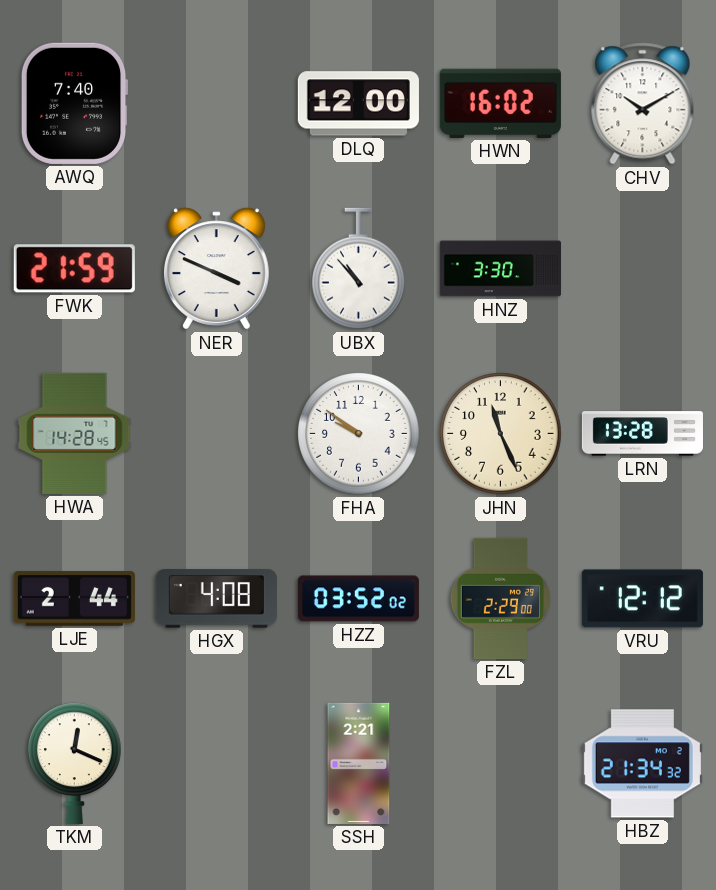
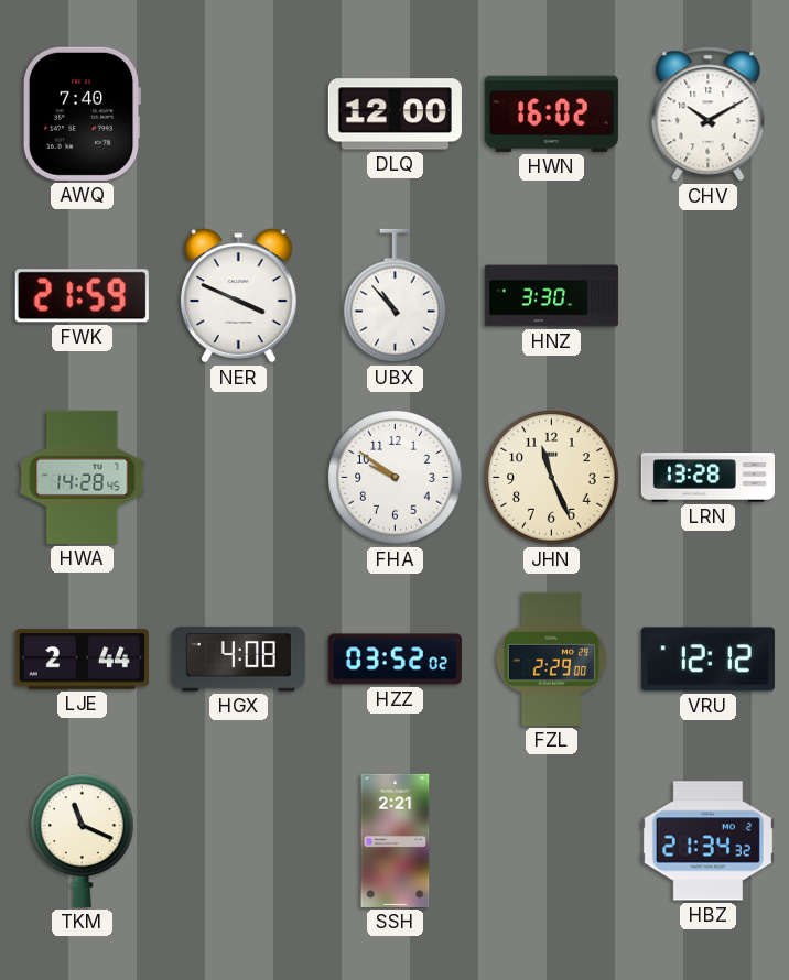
TKM: 12:19 -> 11:19 (83, 840)
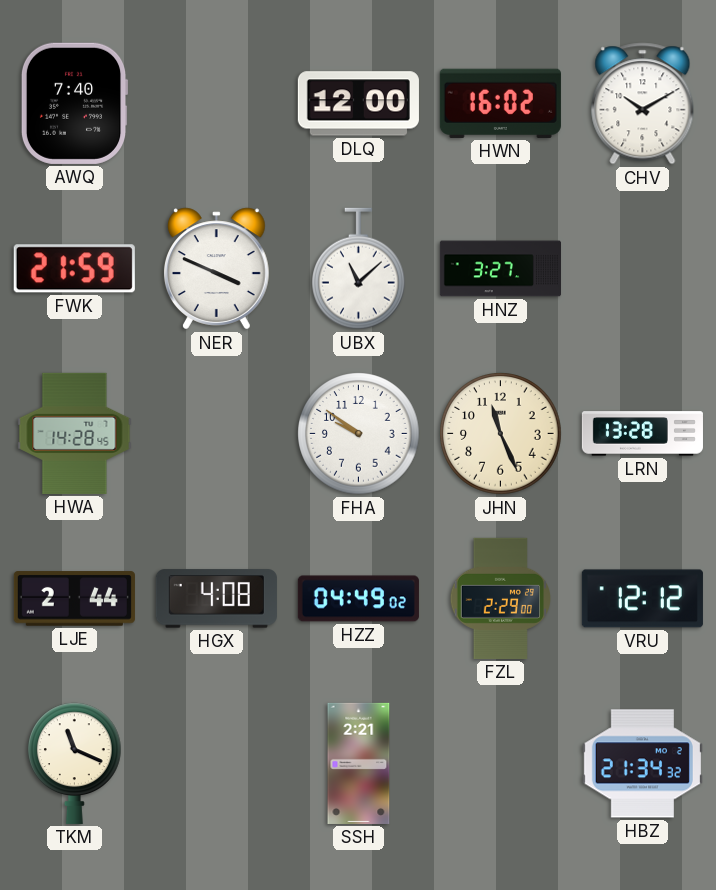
UBX: 10:53 -> 11:08 (359, 269)
HNZ: 3:30 -> 3:27 (500, 269)
HZZ: 03:52 -> 04:49 (358, 599)
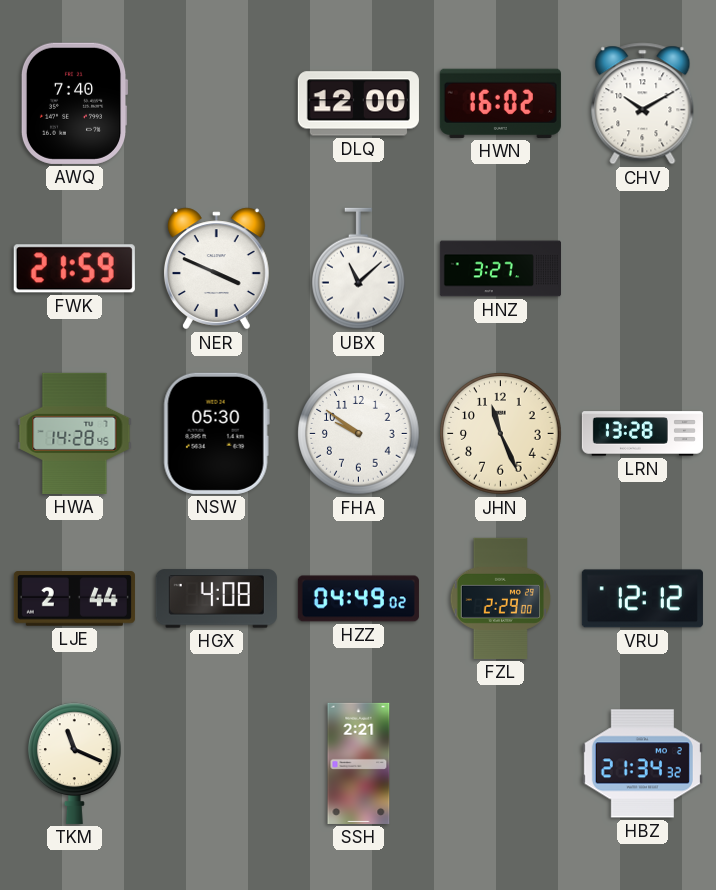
NSW: none -> 05:30 (216, 433)
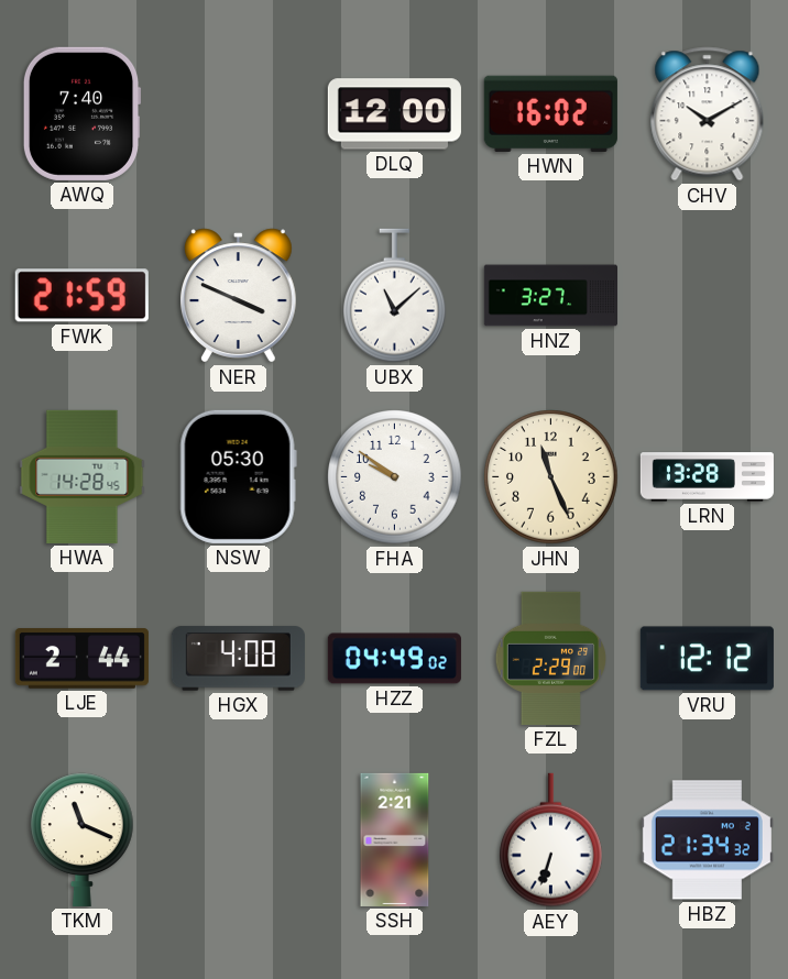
AEY: none -> 6:33 (551, 840)
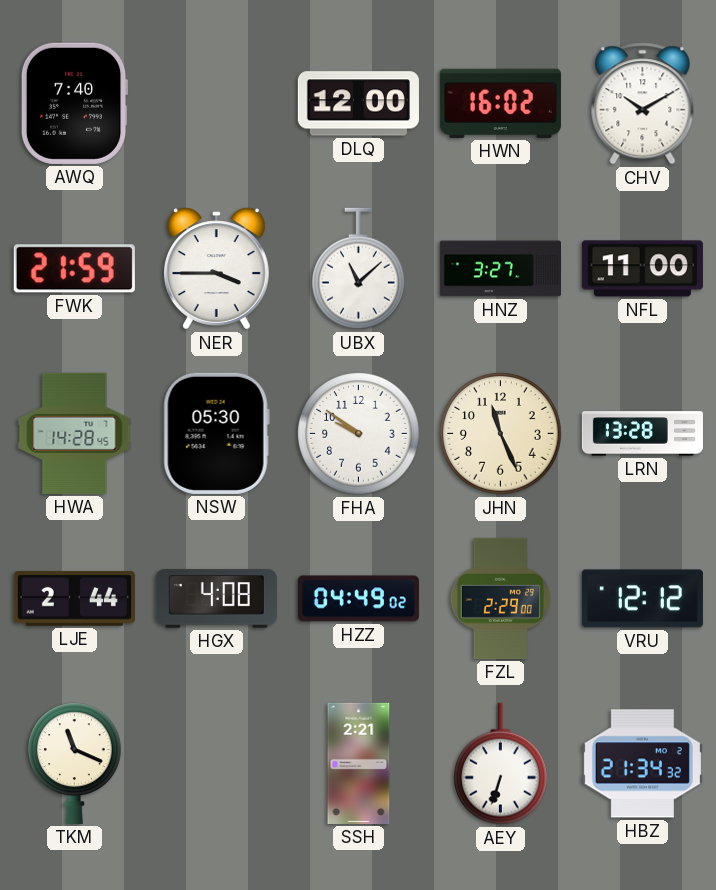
NER: 3:49 -> 3:45 (216, 269)
NFL: none -> 11:00 (642, 269)
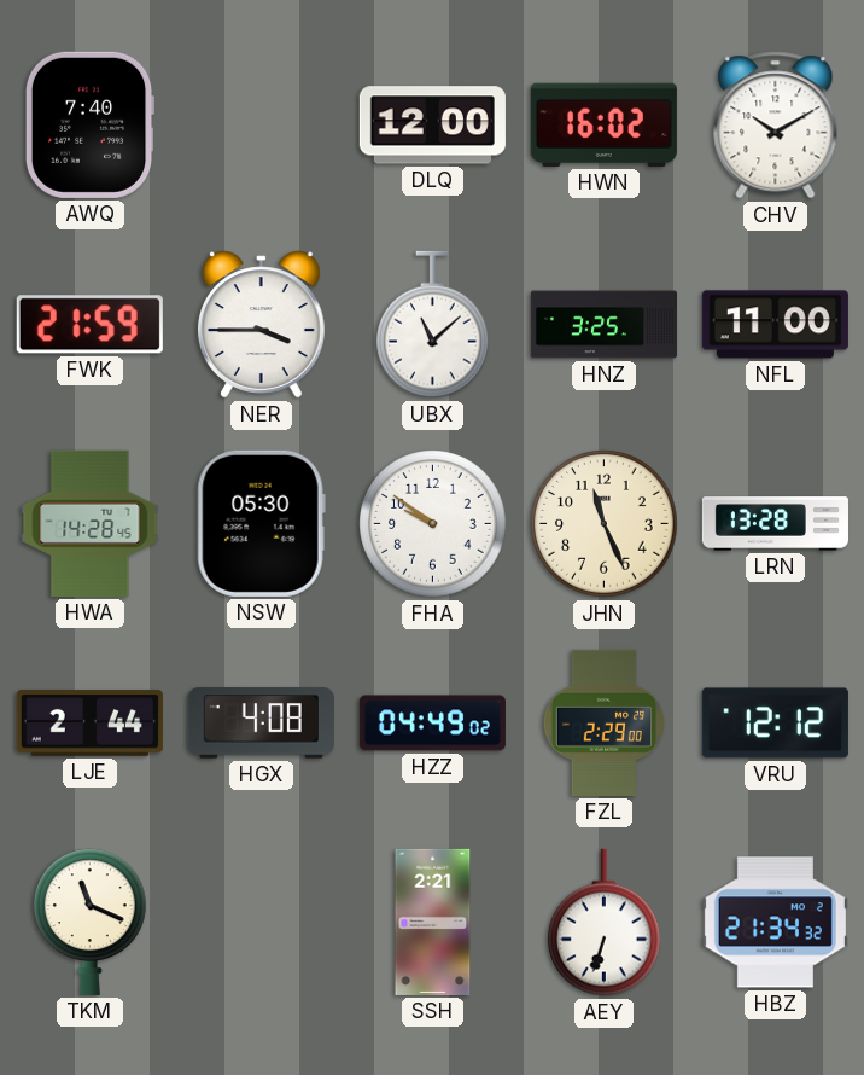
HNZ: 3:27 -> 3:25 (603, 325)
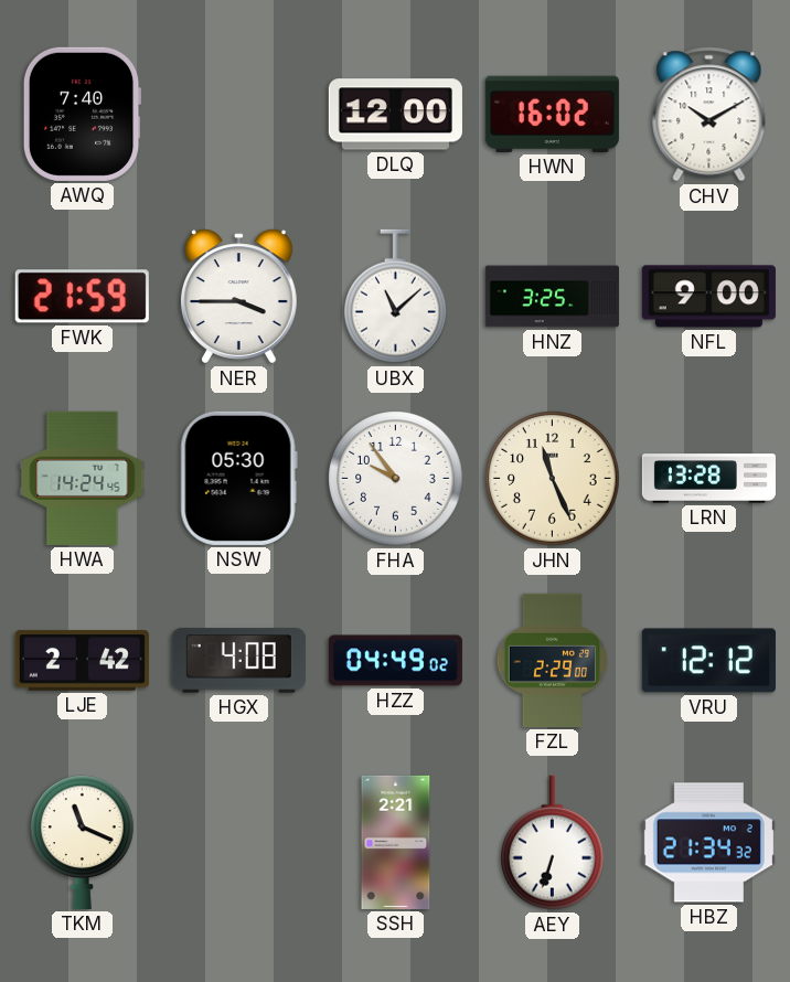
NFL: 11:00 -> 9:00 (708, 297)
HWA: 14:28 -> 14:24 (83, 478)
FHA: 9:51 -> 9:54 (396, 479)
LJE: 2:44 -> 2:42 (82, 661)
